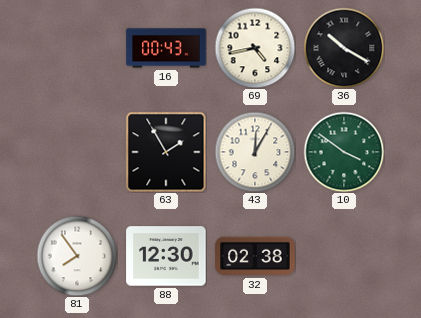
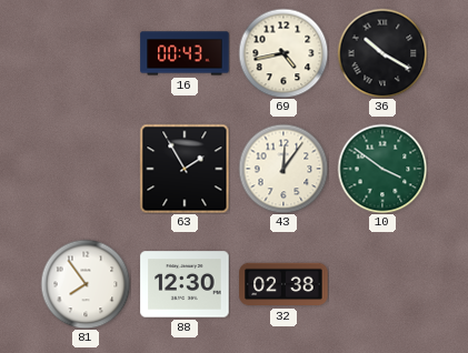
43: 12:05 -> 12:06 (283, 169)
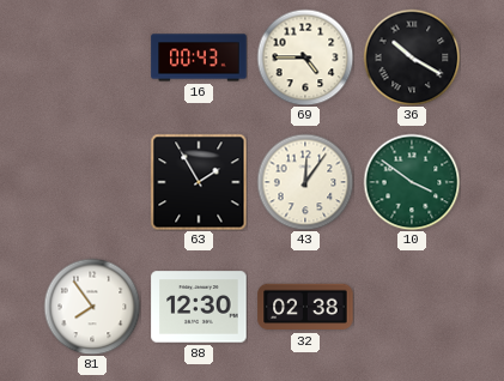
69: 4:43 -> 4:45 (305, 58)
